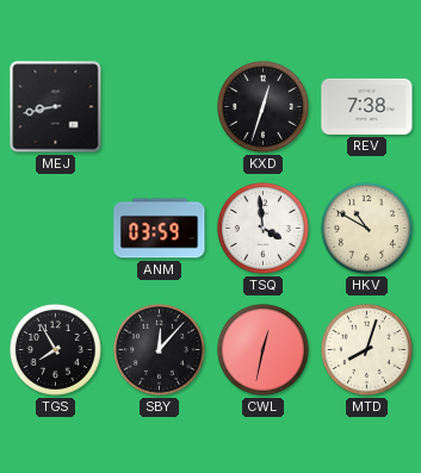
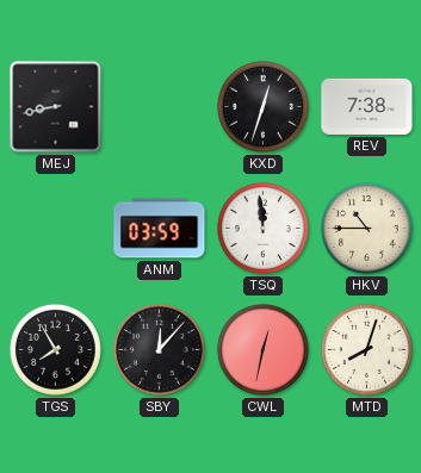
TSQ: 3:59 -> 11:59 (262, 228)
HKV: 10:50 -> 10:45 (366, 228)
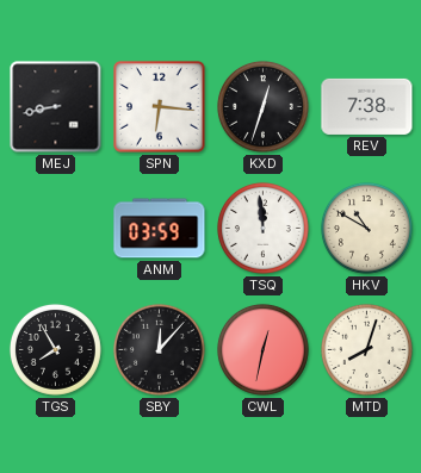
SPN: none -> 6:16 (160, 107)
HKV: 10:45 -> 10:50 (366, 228)
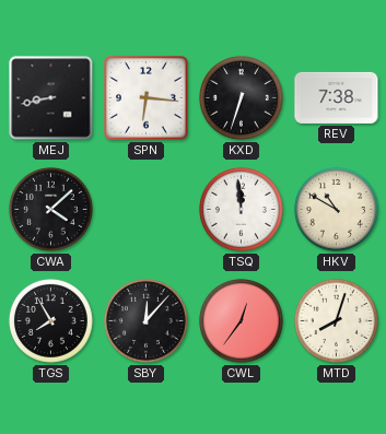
KXD: 12:33 -> 6:33 (241, 97)
CWA: none -> 4:08 (50, 209)
ANM: 03:59 -> none (160, 229)
CWL: 12:32 -> 12:36 (241, 320)
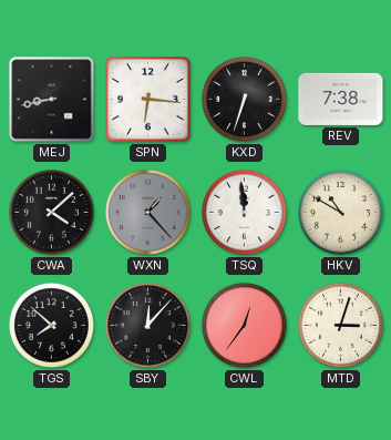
WXN: none -> 1:23 (147, 212)
TGS: 7:55 -> 7:52 (51, 325)
MTD: 8:03 -> 3:03 (340, 325)
